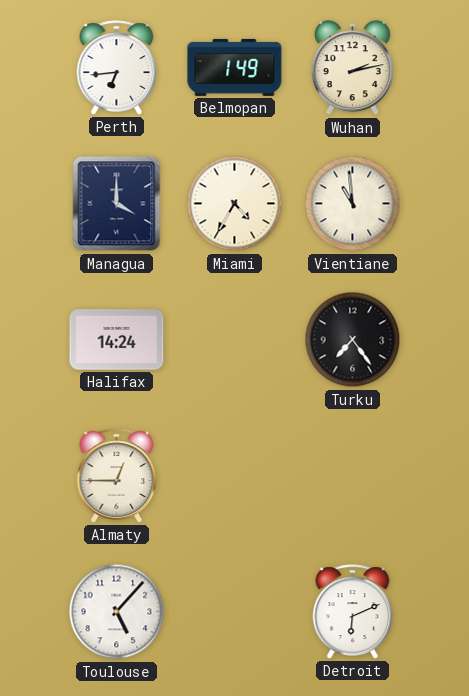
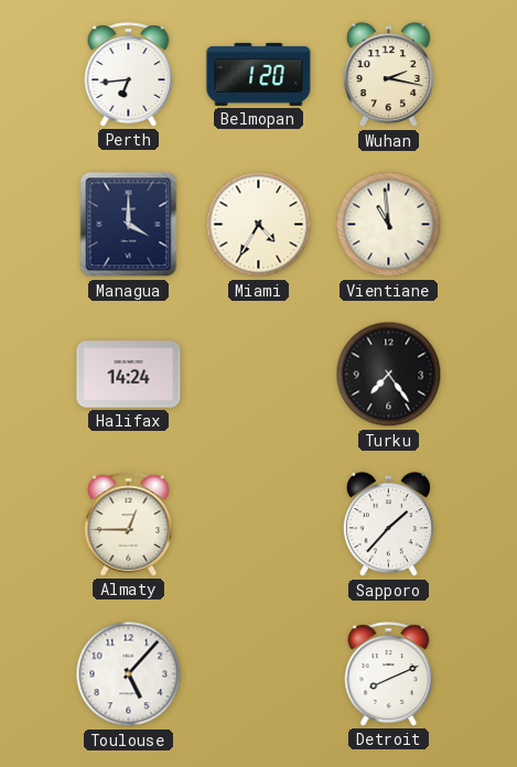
Belmopan: 1:49 -> 1:20 (259, 74)
Wuhan: 2:13 -> 2:17 (388, 75)
Sapporo: none -> 1:37 (388, 525)
Detroit: 6:11 -> 8:11 (389, 674)
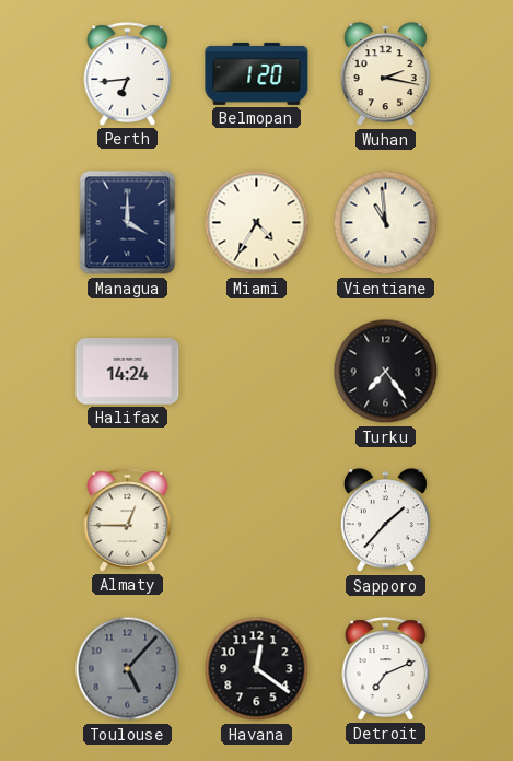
Toulouse dial: white -> grey (128, 669)
Havana: none -> 12:21 (257, 669)
Detroit: 8:11 -> 7:11 (386, 669)
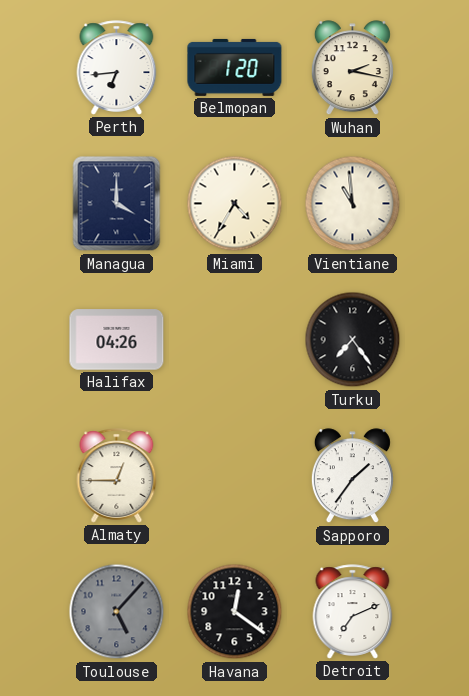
Halifax: 14:24 -> 04:26 (117, 340)
Sapporo: 1:37 -> 1:36 (352, 476)
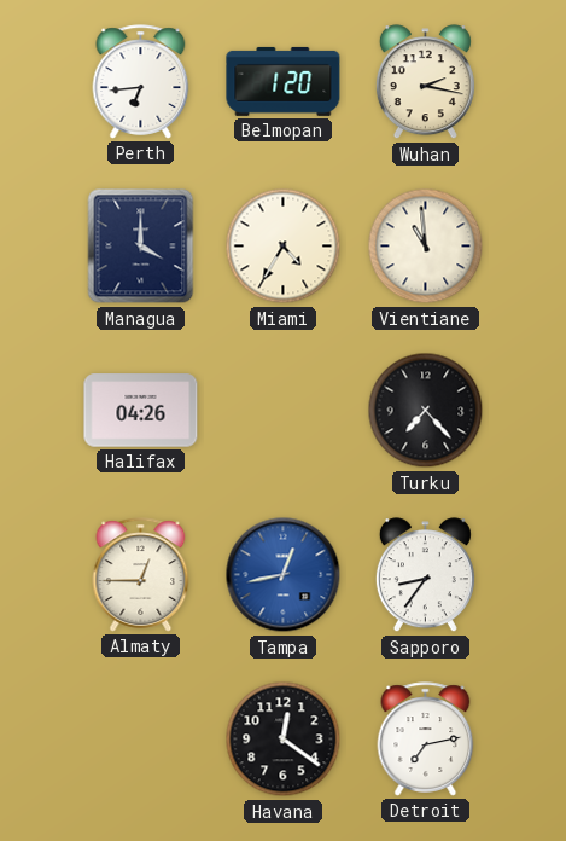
Turku: 7:24 -> 7:23 (426, 411)
Tampa: none -> 12:43 (284, 575)
Sapporo: 1:36 -> 8:36 (425, 575)
Toulouse: 5:07 -> none (117, 612)
Detroit: 7:11 -> 7:13 (426, 739)
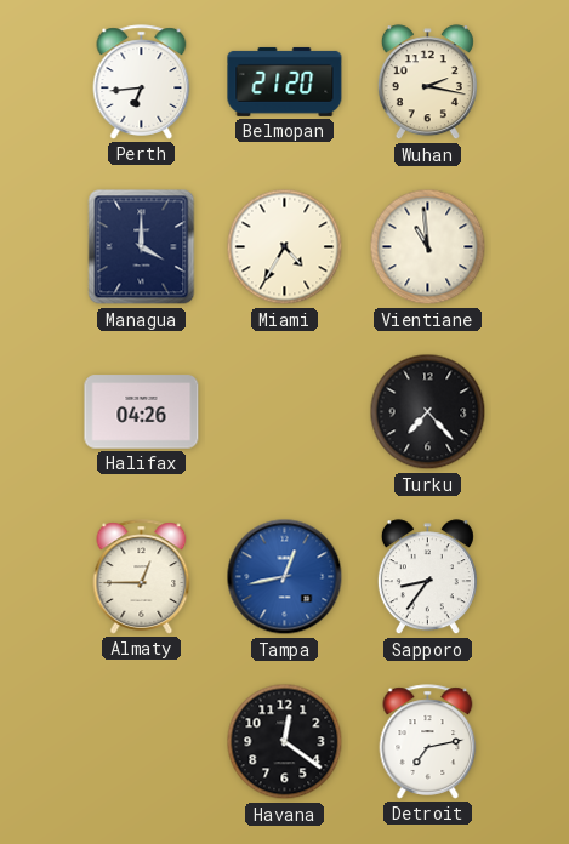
Belmopan: 1:20 -> 21:20 (285, 81)
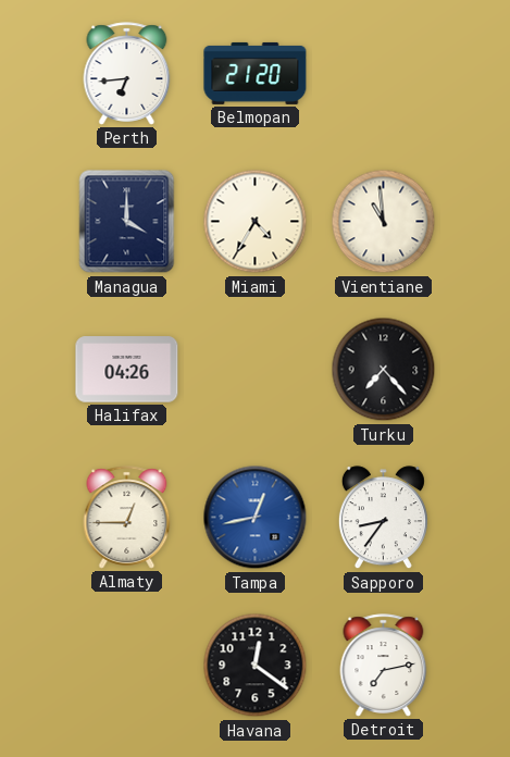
Wuhan: 2:17 -> none (427, 82)
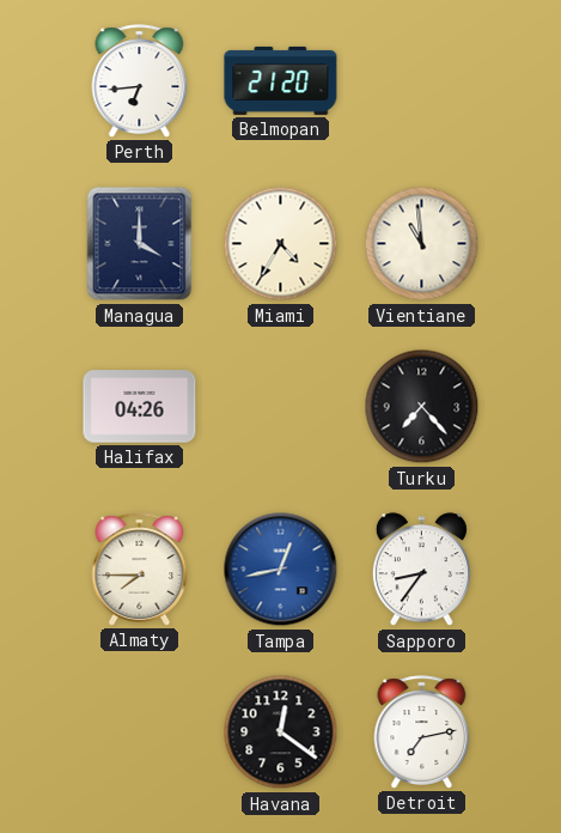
Almaty: 12:45 -> 7:45 (140, 570)
